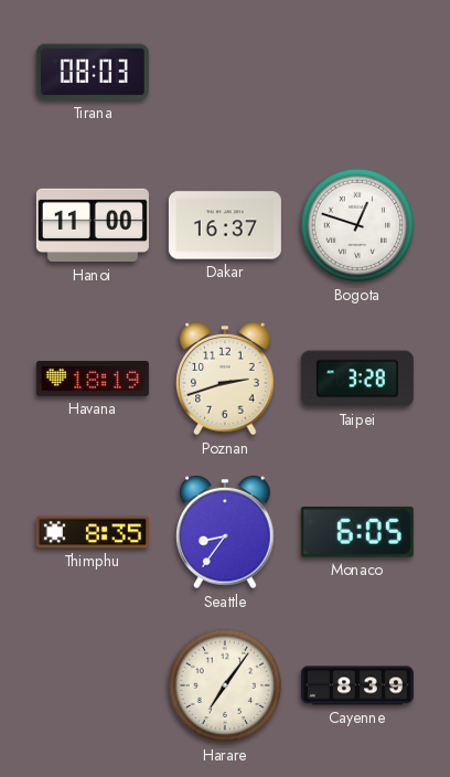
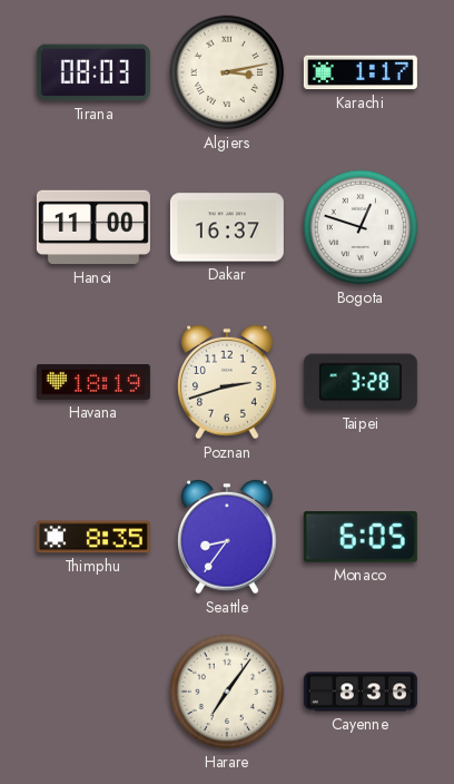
Algiers: none -> 3:13 (227, 72)
Karachi: none -> 1:17 (361, 72)
Cayenne: 8:39 -> 8:36 (361, 692)
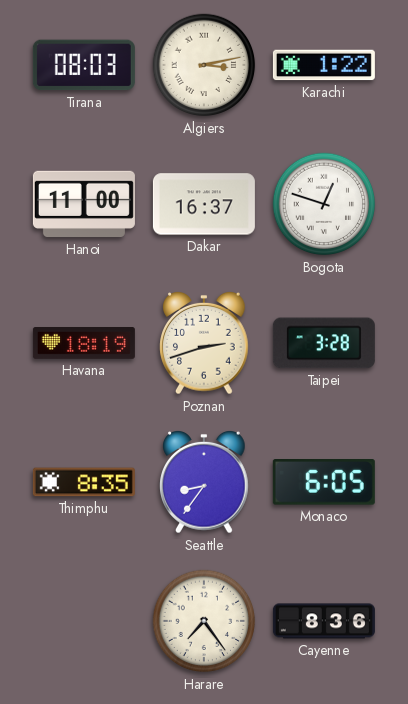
Karachi: 1:17 -> 1:22 (324, 65)
Harare: 7:06 -> 7:24 (204, 621)
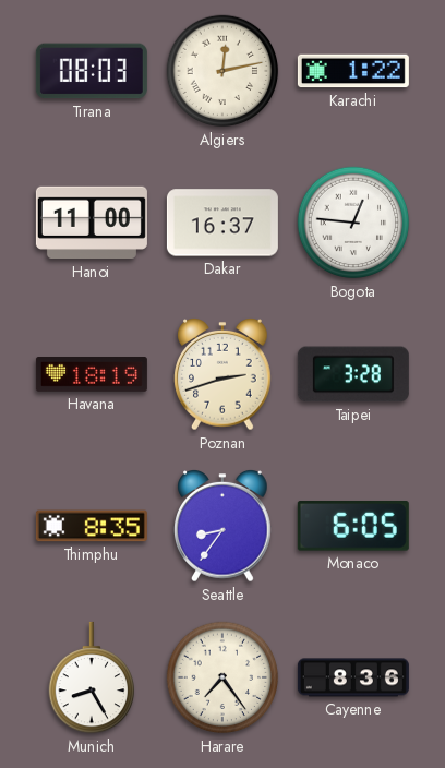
Algiers: 3:13 -> 12:13 (222, 71)
Bogota: 12:48 -> 12:46 (353, 223)
Munich: none -> 8:25 (92, 677)
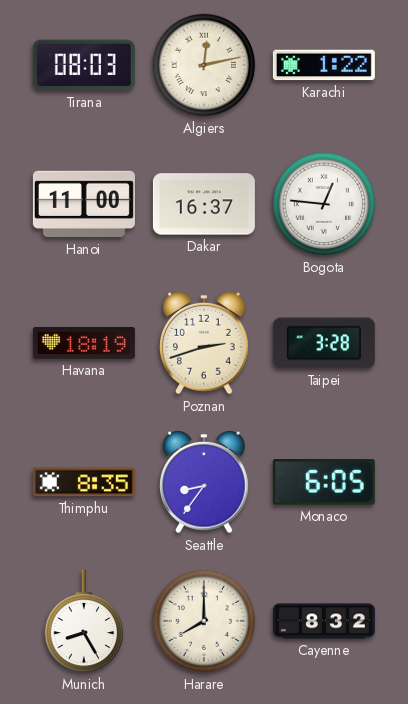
Harare: 7:24 -> 8:00 (204, 621)
Cayenne: 8:36 -> 8:32 (324, 621)
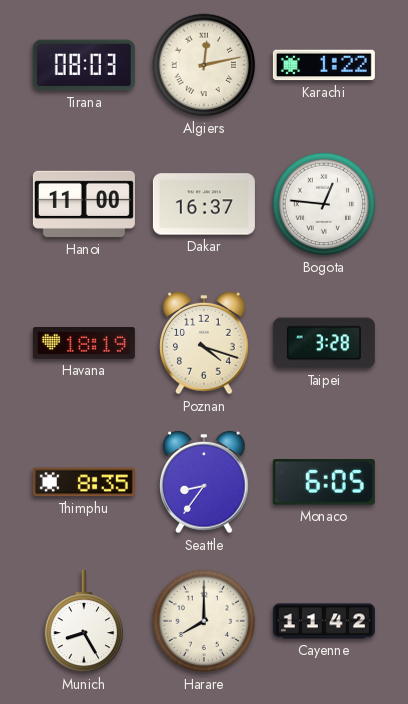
Poznan: 2:42 -> 4:18 (204, 344)
Cayenne: 8:32 -> 11:42 (324, 621)
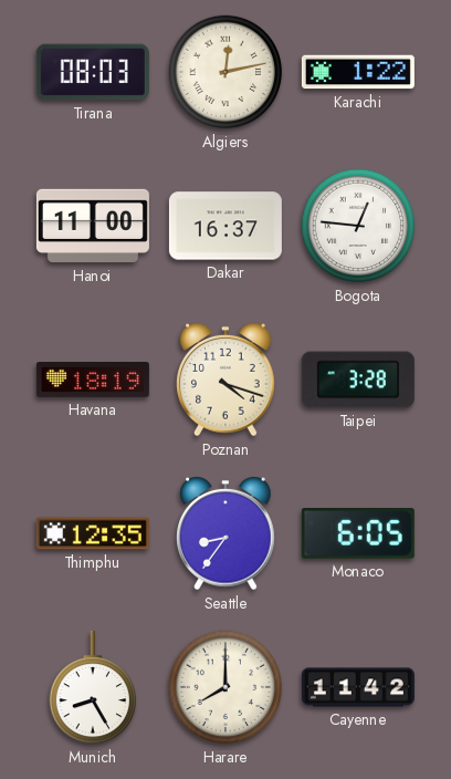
Thimphu: 8:35 -> 12:35 (93, 533)
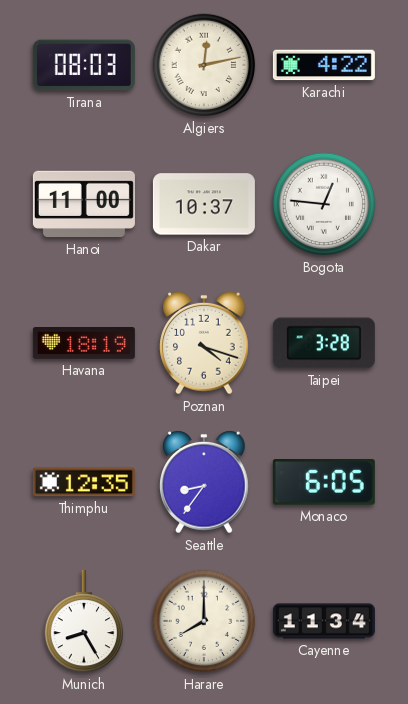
Karachi: 1:22 -> 4:22 (324, 65)
Dakar: 16:37 -> 10:37 (204, 204)
Cayenne: 11:42 -> 11:34 (324, 621)
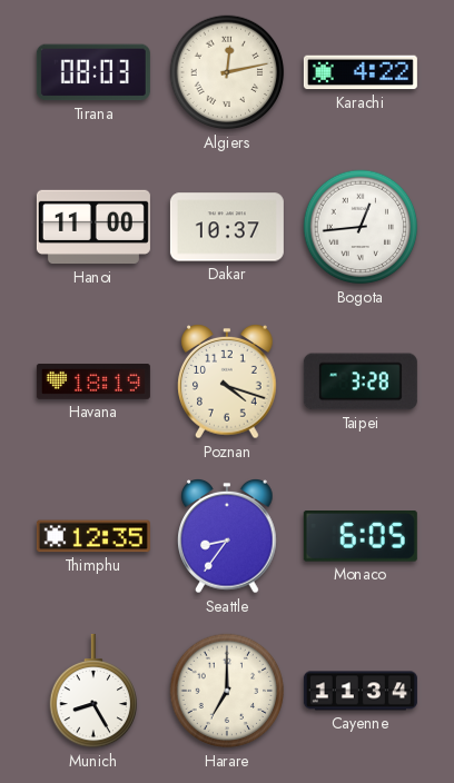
Bogota: 12:46 -> 12:44 (361, 227)
Harare: 8:00 -> 7:00 (227, 691)
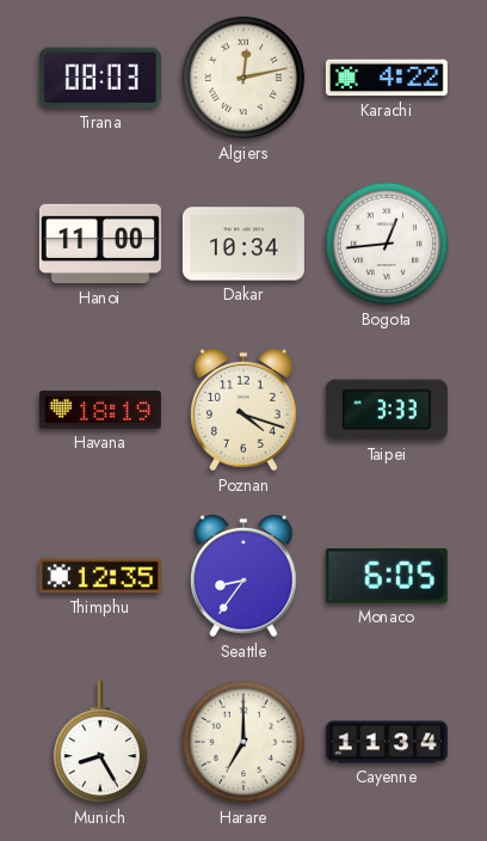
Dakar: 10:37 -> 10:34 (243, 244)
Taipei: 3:28 -> 3:33 (387, 410)
